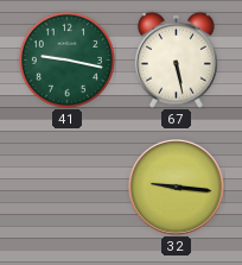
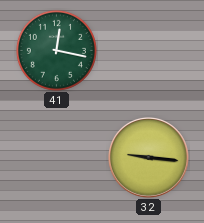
41: 9:17 -> 12:17 (56, 50)
67: 5:28 -> none (176, 59)
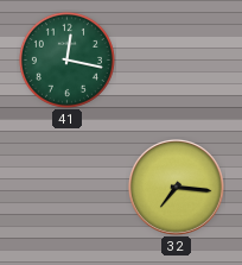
32: 9:16 -> 7:16 (177, 188)
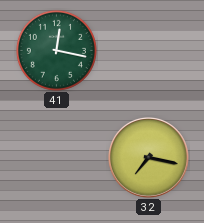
32: 7:16 -> 7:17 (149, 158)
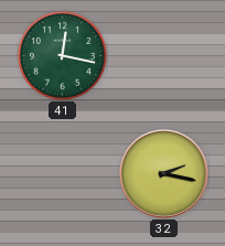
32: 7:17 -> 2:17 (164, 174)
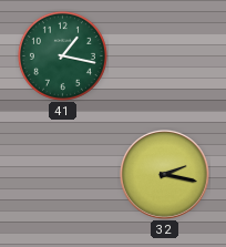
41: 12:17 -> 1:17 (62, 55)
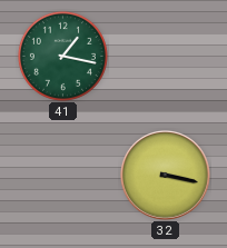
32: 2:17 -> 3:17 (166, 176)
